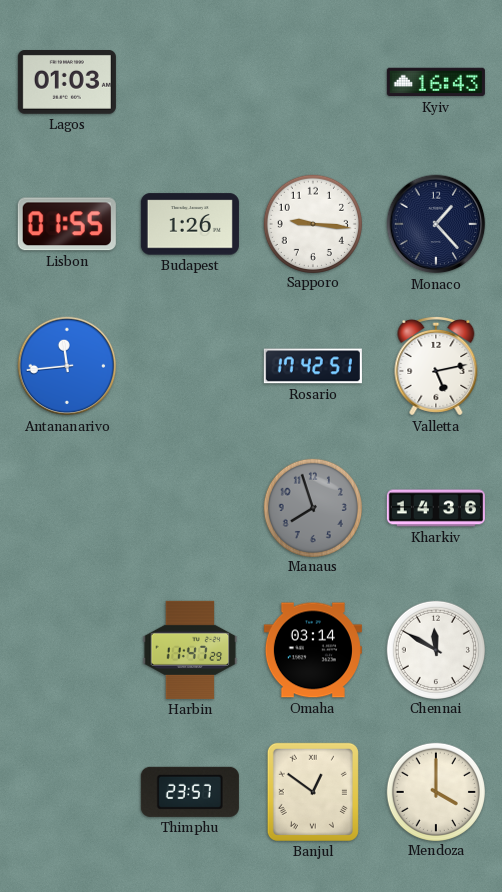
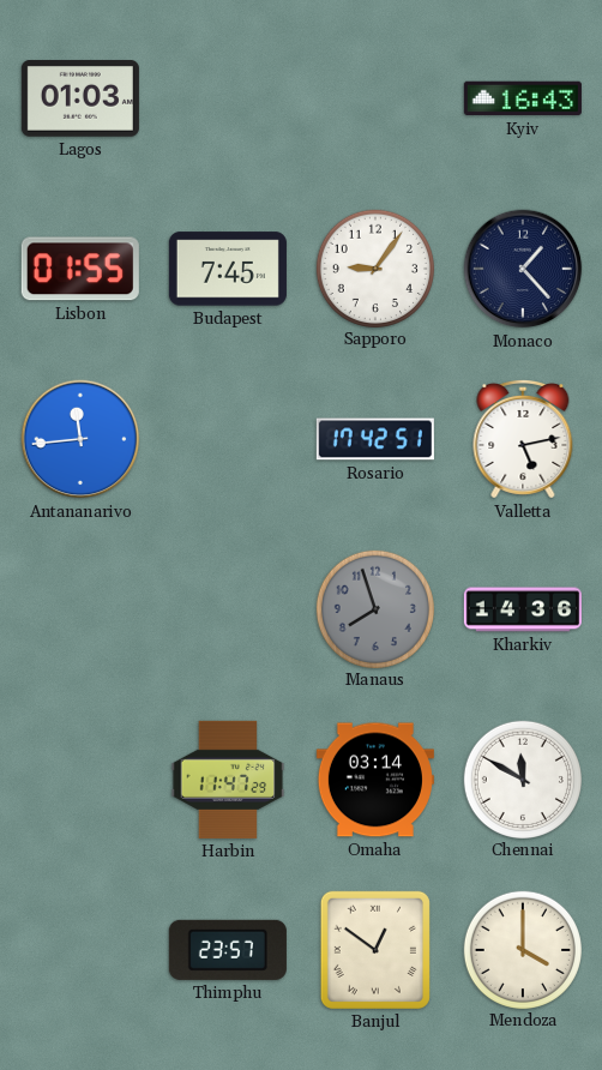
Budapest: 1:26 -> 7:45 (228, 269)
Sapporo: 9:16 -> 9:06 (374, 267)
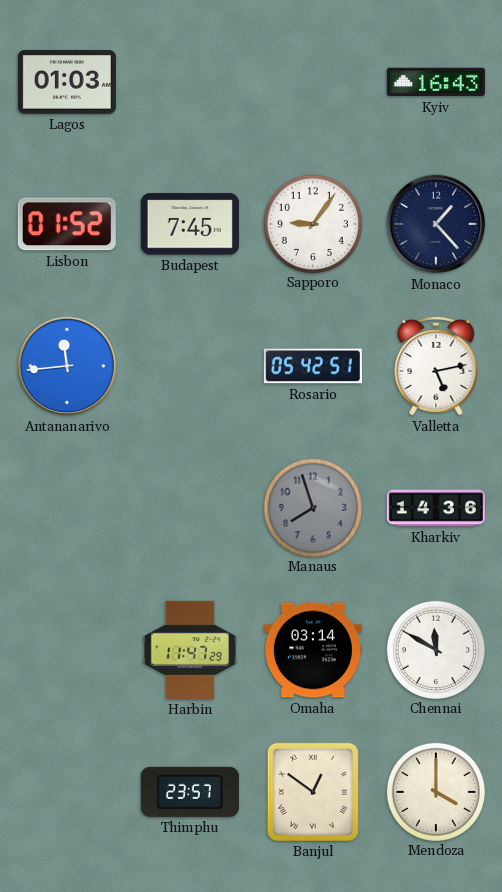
Lisbon: 01:55 -> 01:52 (67, 224)
Rosario: 17:42 -> 05:42 (313, 366)
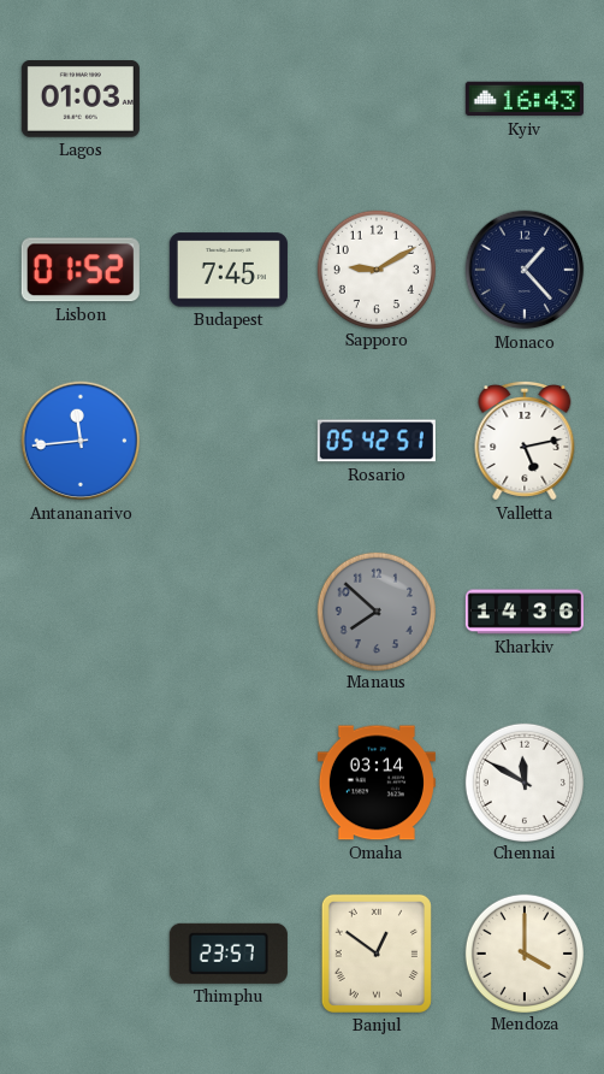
Sapporo: 9:06 -> 9:10 (375, 268)
Manaus: 7:57 -> 7:52 (375, 610)
Harbin: 11:47 -> none (190, 650)
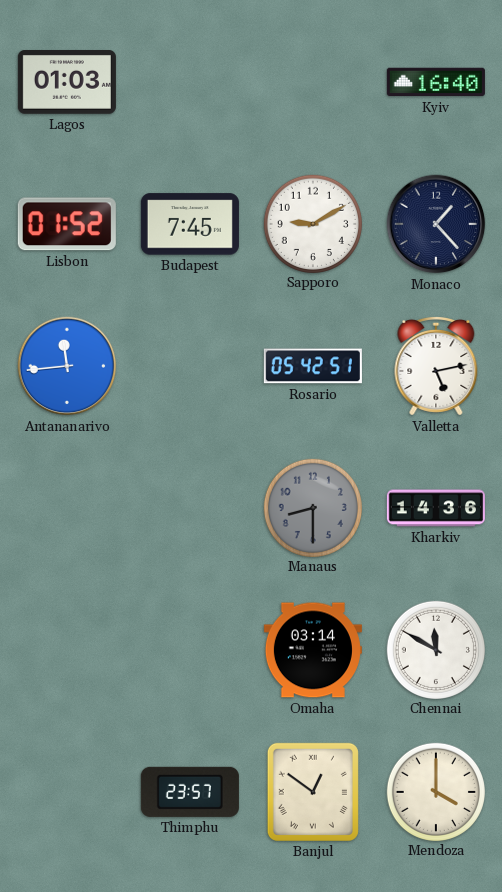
Kyiv: 16:43 -> 16:40 (436, 82)
Manaus: 7:52 -> 8:30 (312, 507)
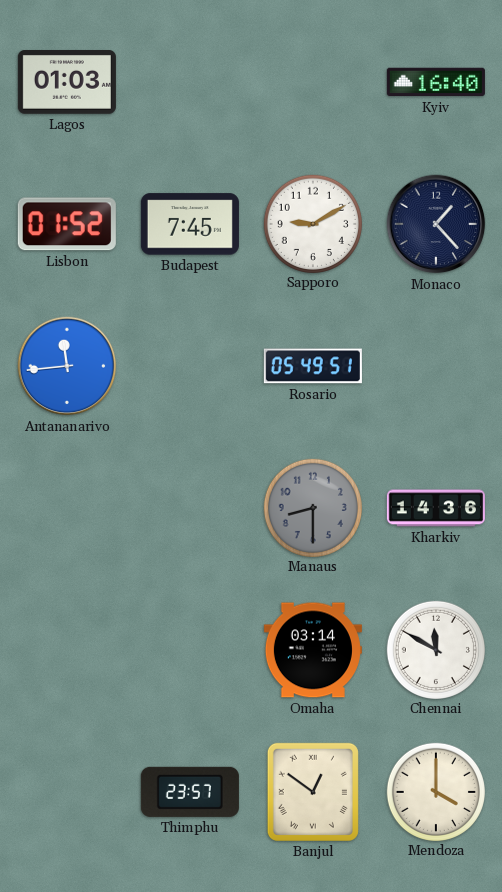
Rosario: 05:42 -> 05:49 (313, 366)
Valletta: 5:13 -> none (436, 366)
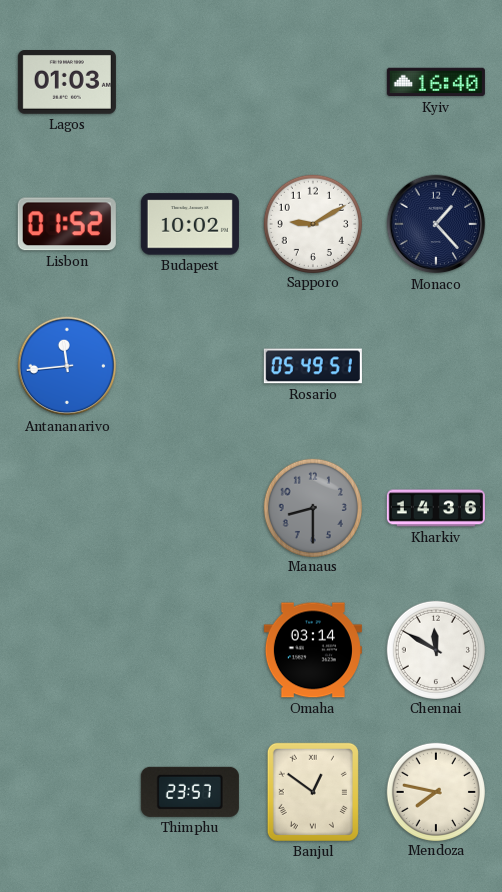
Budapest: 7:45 -> 10:02 (190, 224)
Mendoza: 4:00 -> 7:47 (435, 791)
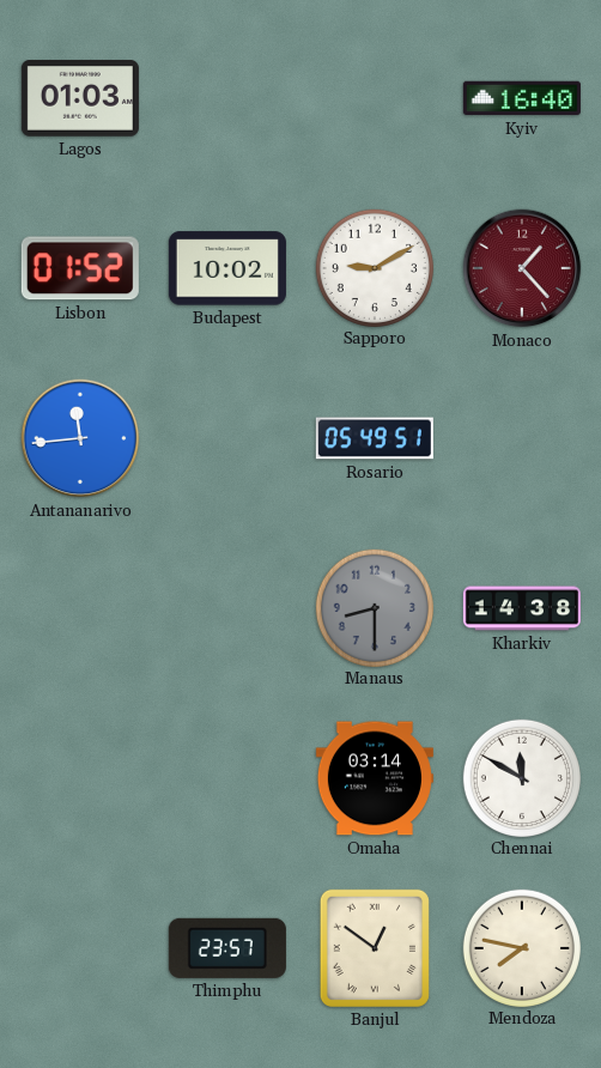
Monaco dial: navy -> burgundy (522, 268)
Kharkiv: 14:36 -> 14:38 (522, 608)
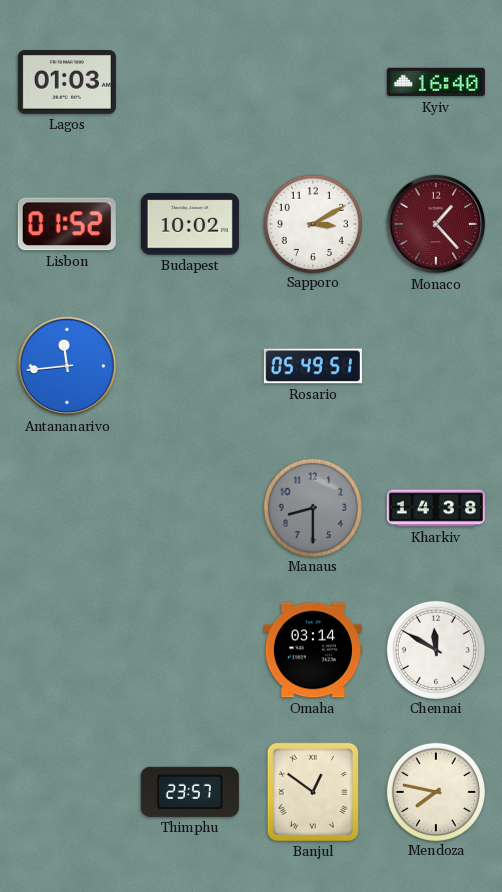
Sapporo: 9:10 -> 3:10 (312, 223)
